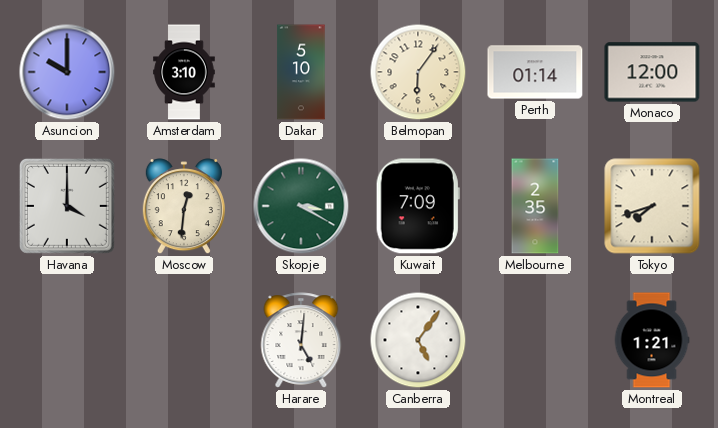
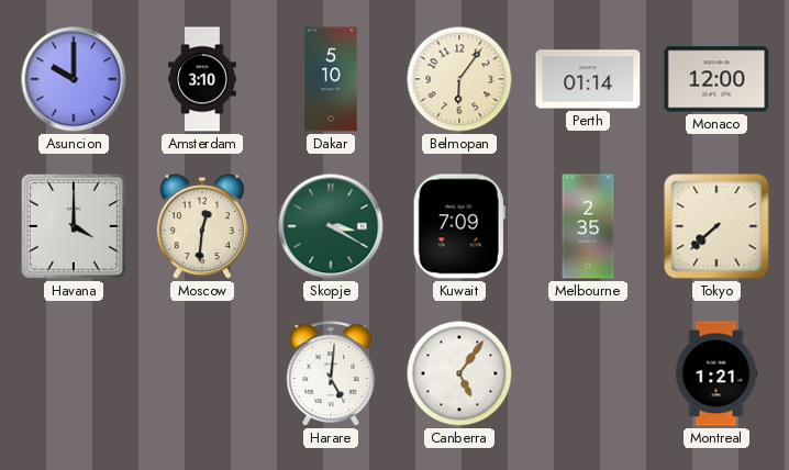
Tokyo: 7:42 -> 7:38 (716, 226)
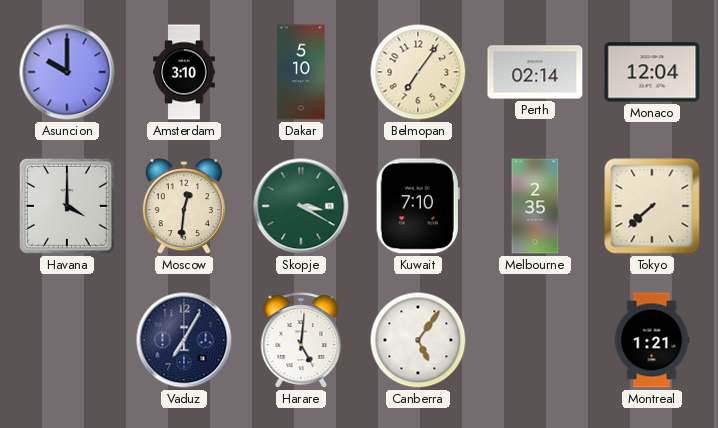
Belmopan: 6:06 -> 7:06 (418, 72)
Perth: 01:14 -> 02:14 (535, 72)
Monaco: 12:00 -> 12:04 (652, 72)
Kuwait: 7:09 -> 7:10 (418, 206)
Vaduz: none -> 7:05 (184, 340)
